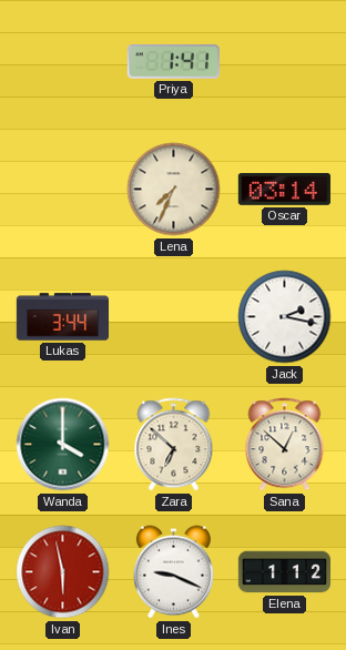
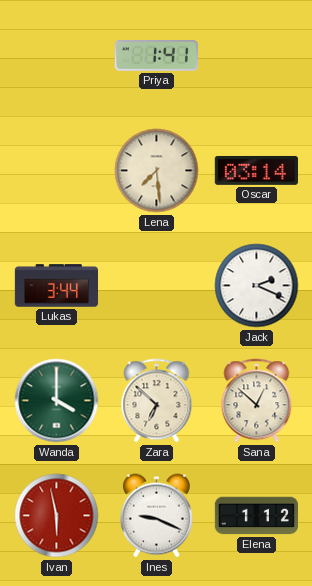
Lena: 7:34 -> 7:29 (157, 171)
Jack: 2:17 -> 2:19 (257, 286)
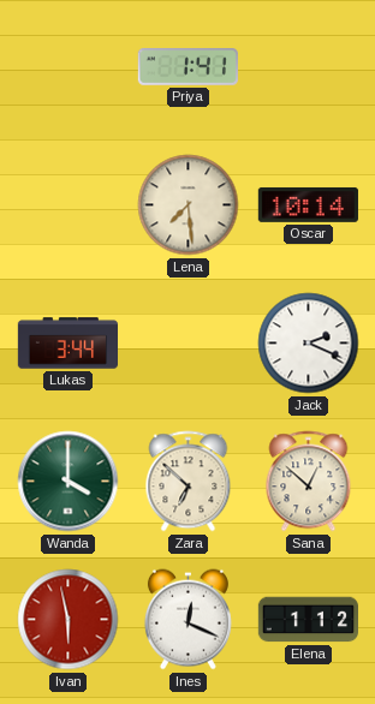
Oscar: 03:14 -> 10:14 (308, 204)
Ines: 9:19 -> 12:19 (187, 620)
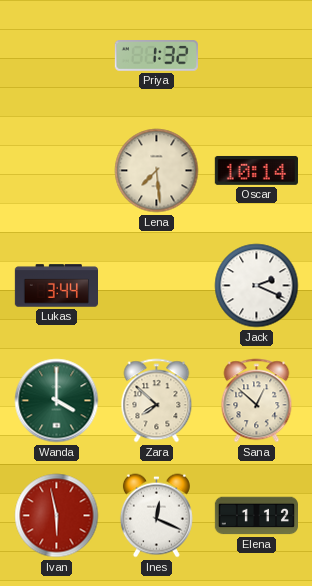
Priya: 1:41 -> 1:32 (156, 56)
Zara: 6:52 -> 7:52 (157, 401)
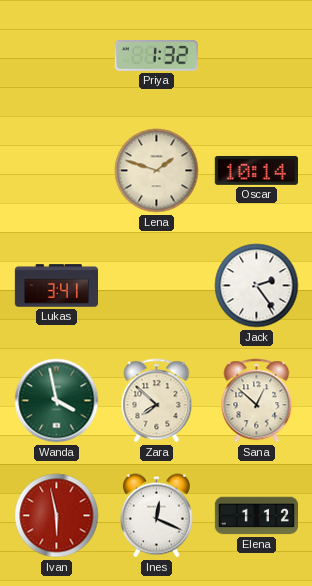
Lena: 7:29 -> 1:48 (157, 171)
Lukas: 3:44 -> 3:41 (56, 286)
Jack: 2:19 -> 2:24 (257, 286)
Wanda: 4:00 -> 3:58 (57, 401)
